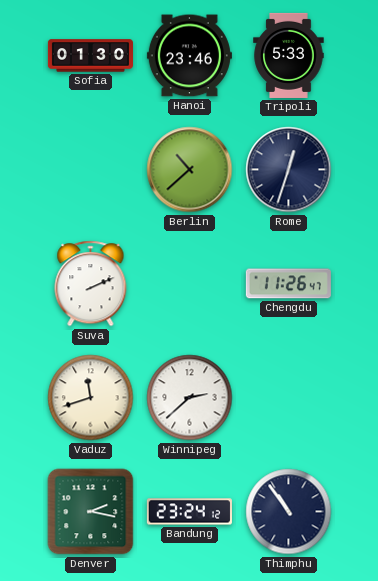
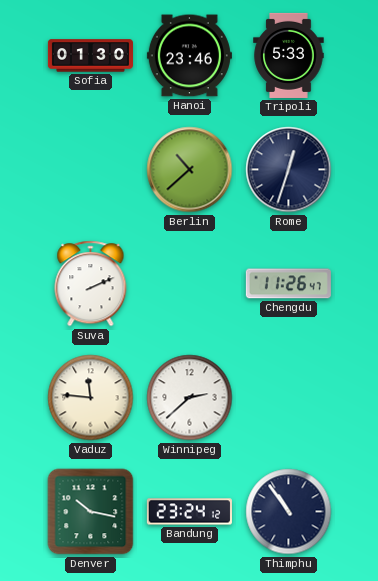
Vaduz: 11:42 -> 11:46 (91, 398)
Denver: 2:17 -> 10:17 (91, 512)
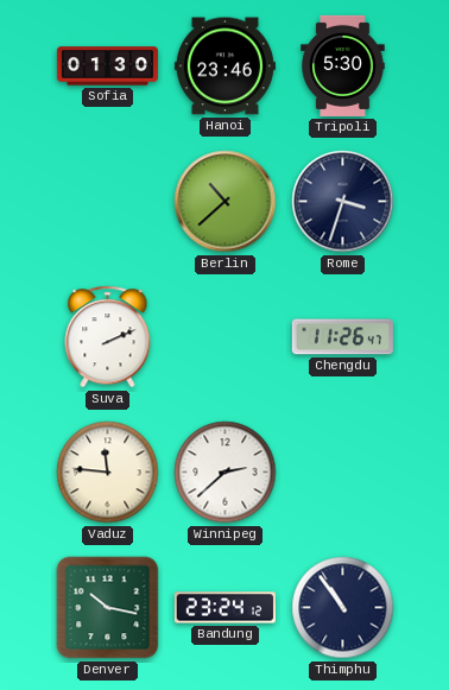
Tripoli: 5:33 -> 5:30 (343, 65)
Rome: 12:33 -> 3:33 (343, 202)
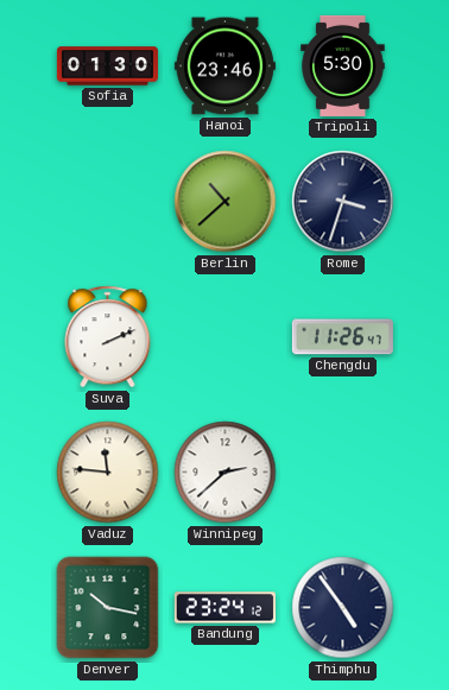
Thimphu: 10:54 -> 4:54 (343, 608)
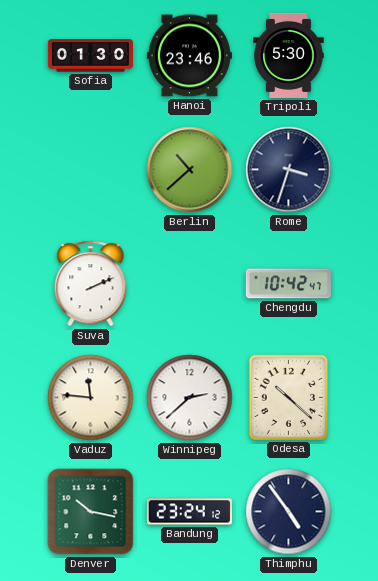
Chengdu: 11:26 -> 10:42 (288, 284)
Odesa: none -> 10:22 (288, 397)
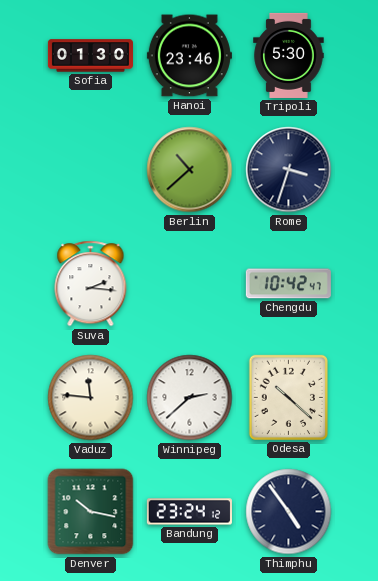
Suva: 2:11 -> 2:16 (91, 284)
